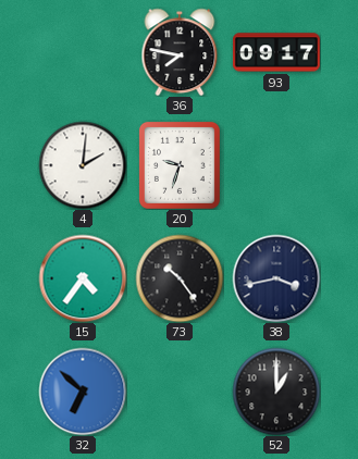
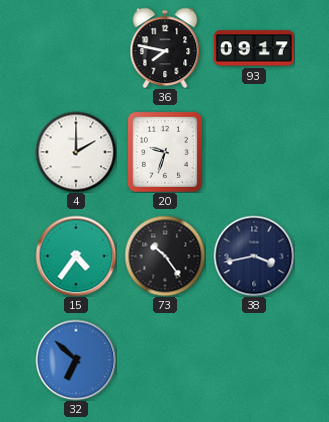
4: 2:01 -> 2:00 (76, 152)
52: 1:00 -> none (276, 392)
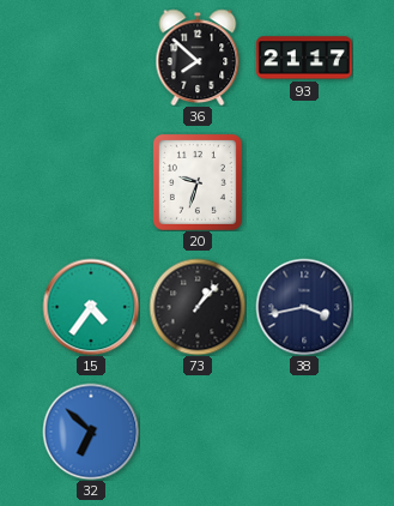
36: 7:47 -> 7:52 (198, 58)
93: 09:17 -> 21:17 (304, 58)
4: 2:00 -> none (76, 152)
73: 10:24 -> 1:07 (198, 307)
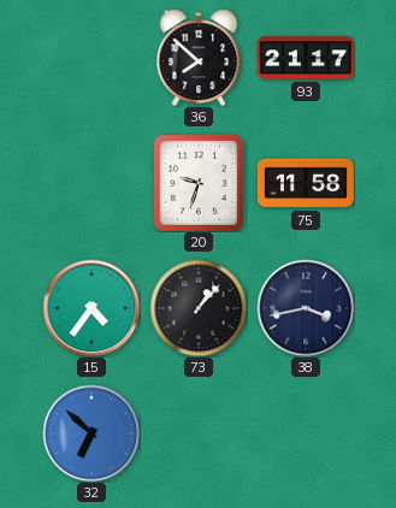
75: none -> 11:58 (306, 183)
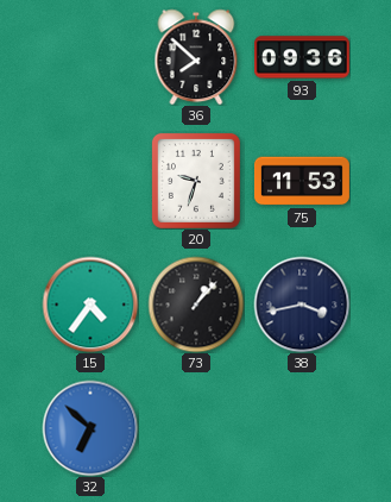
93: 21:17 -> 09:36 (302, 57)
75: 11:58 -> 11:53 (302, 181)
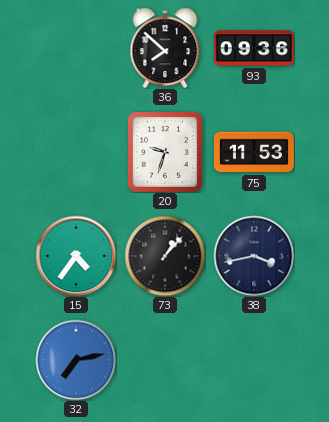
32: 6:52 -> 7:13 (76, 360)
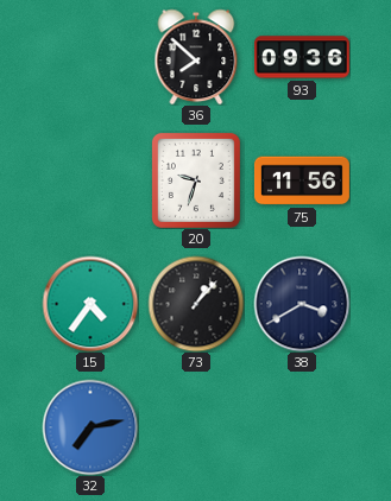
75: 11:53 -> 11:56 (302, 180)
38: 3:43 -> 3:40 (302, 304)
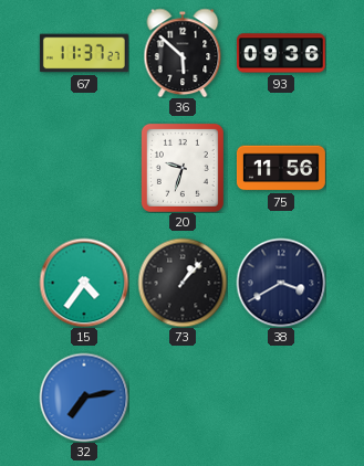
67: none -> 11:37 (84, 53)
36: 7:52 -> 5:52 (183, 53)
